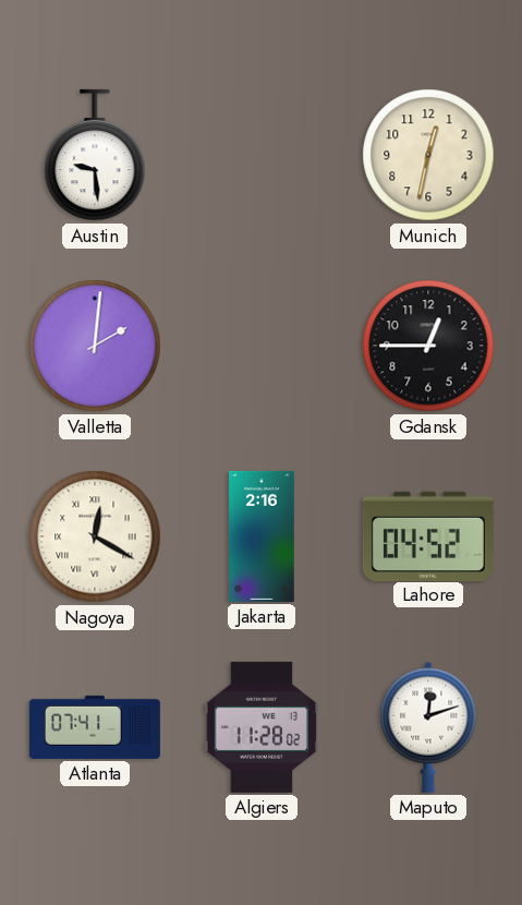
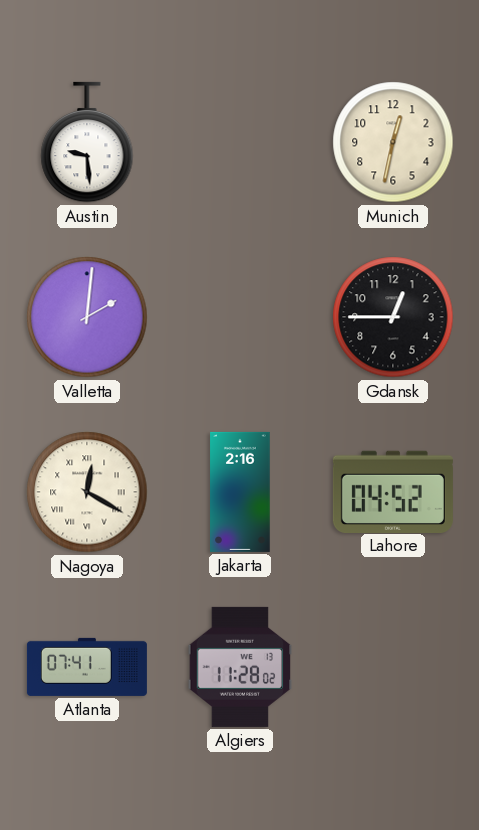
Maputo: 12:12 -> none (428, 727)
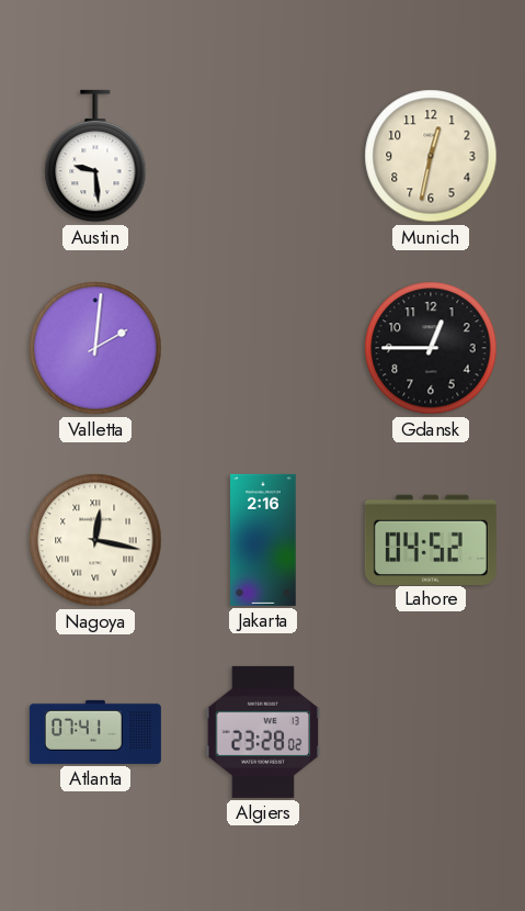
Nagoya: 12:20 -> 12:17 (95, 540)
Algiers: 11:28 -> 23:28 (263, 732)
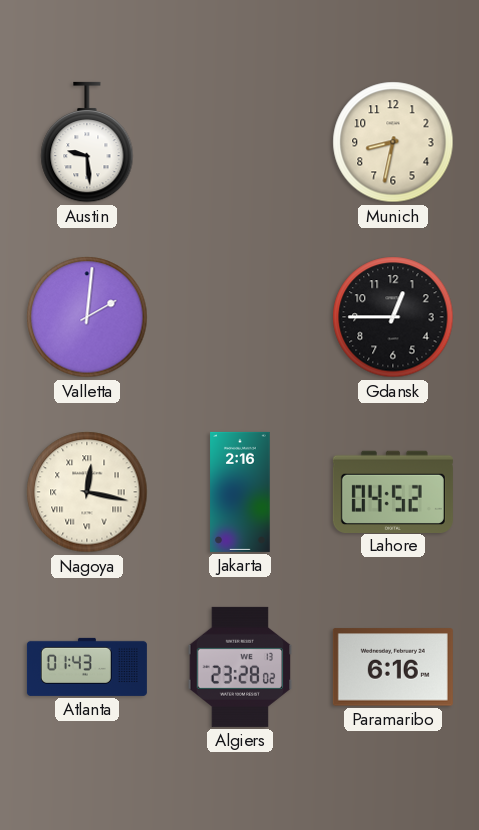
Munich: 12:32 -> 8:32 (393, 142)
Atlanta: 07:41 -> 01:43 (87, 667)
Paramaribo: none -> 6:16 (393, 667)
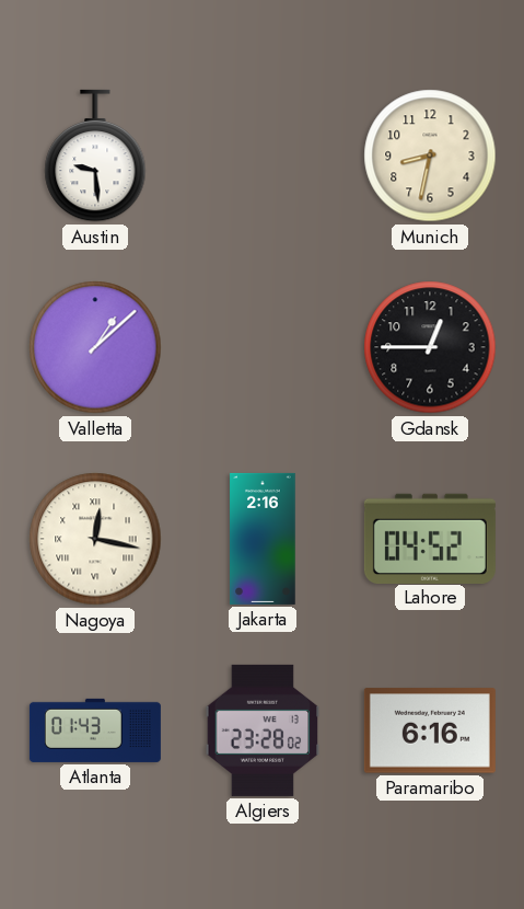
Valletta: 2:01 -> 1:08 (95, 347)
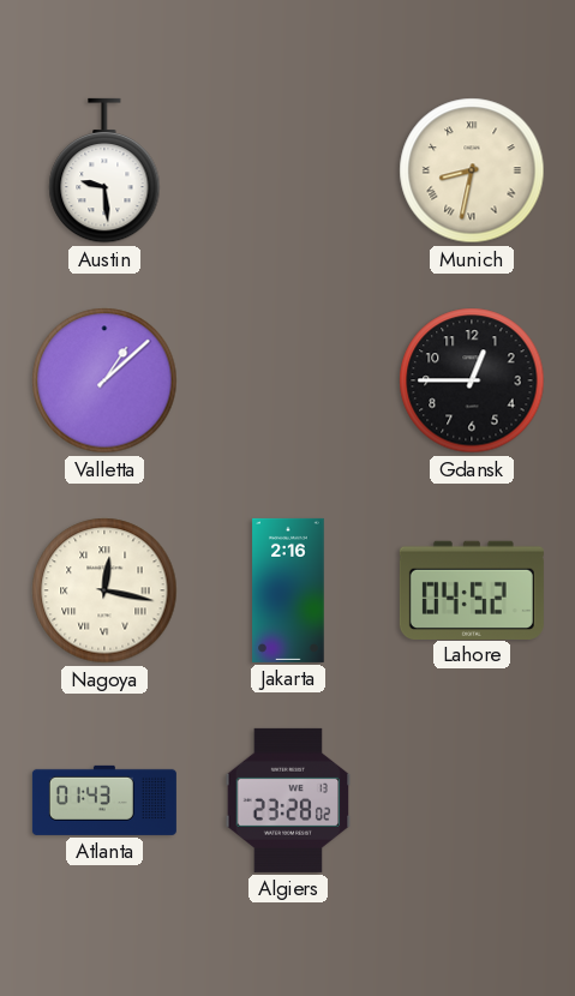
Munich numerals: Arabic -> Roman (472, 170)
Paramaribo: 6:16 -> none (430, 730)
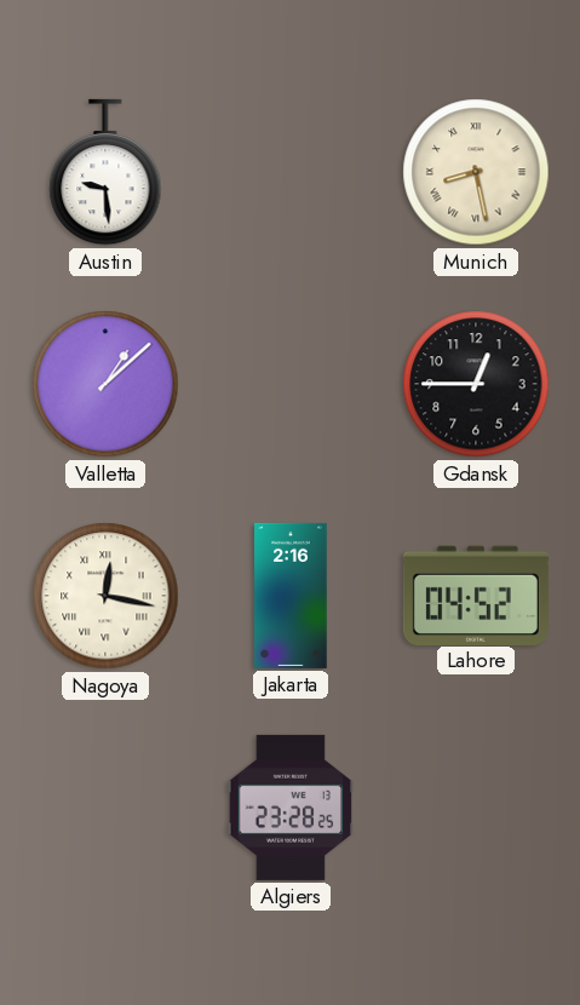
Munich: 8:32 -> 8:28 (476, 172)
Atlanta: 01:43 -> none (104, 800)
Algiers: 23:28:02 -> 23:28:25 (291, 808)
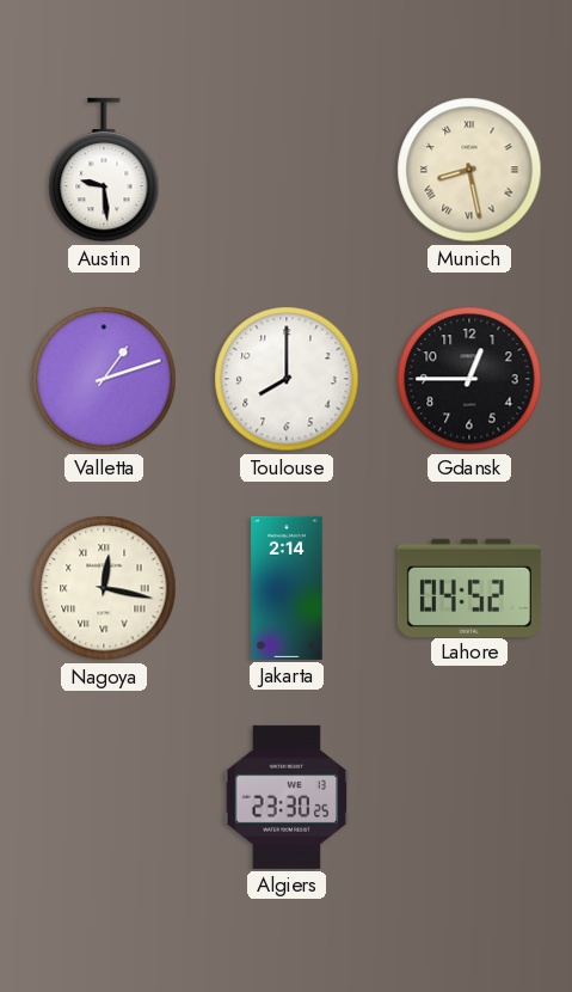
Valletta: 1:08 -> 1:12 (104, 379)
Toulouse: none -> 8:00 (287, 379)
Jakarta: 2:16 -> 2:14 (287, 588)
Algiers: 23:28 -> 23:30 (287, 797)
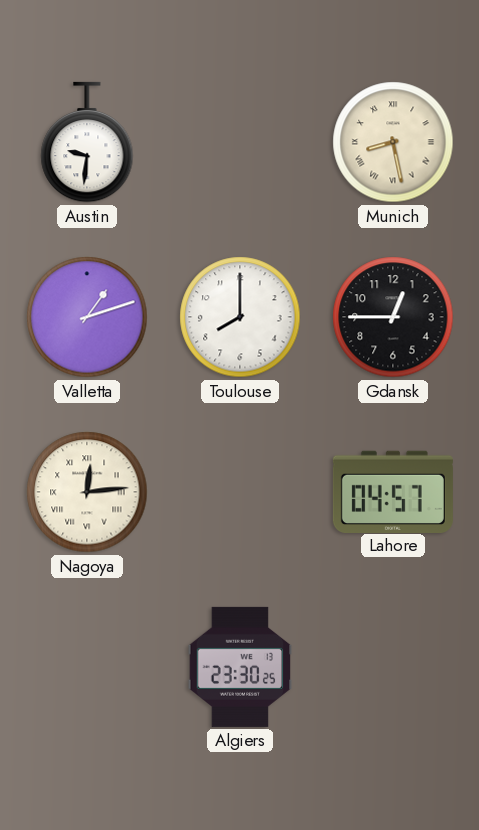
Austin: 9:29 -> 9:31 (87, 142)
Nagoya: 12:17 -> 12:14 (87, 492)
Jakarta: 2:14 -> none (287, 588)
Lahore: 04:52 -> 04:57 (393, 491)
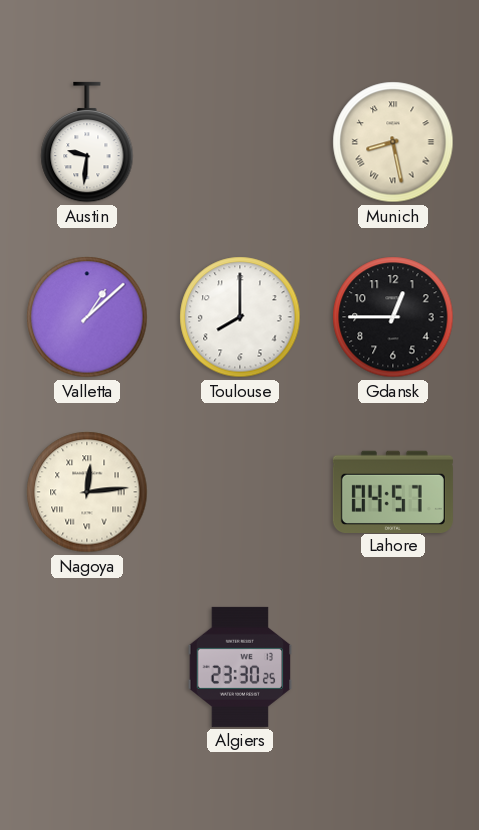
Valletta: 1:12 -> 1:08 (87, 317)
